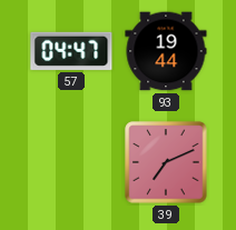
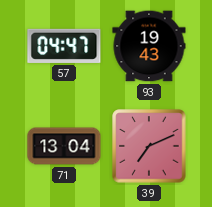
93: 19:44 -> 19:43 (149, 46)
71: none -> 13:04 (64, 146)
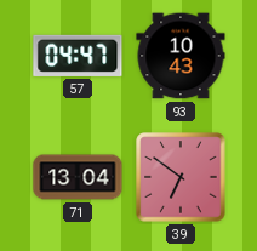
93: 19:43 -> 10:43 (181, 56)
39: 7:11 -> 6:51 (181, 177)
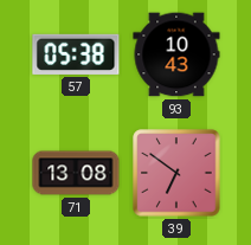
57: 04:47 -> 05:38 (76, 54)
71: 13:04 -> 13:08 (76, 173)
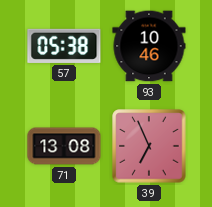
93: 10:43 -> 10:46 (149, 46)
39: 6:51 -> 6:56 (149, 146)
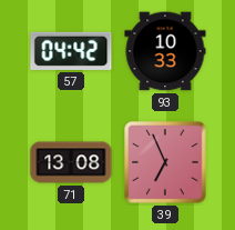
57: 05:38 -> 04:42 (71, 51)
93: 10:46 -> 10:33 (165, 51)
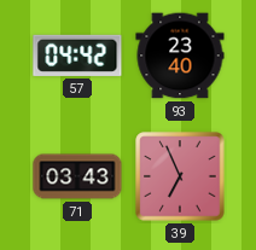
93: 10:33 -> 23:40 (180, 56)
71: 13:08 -> 03:43 (77, 176)
